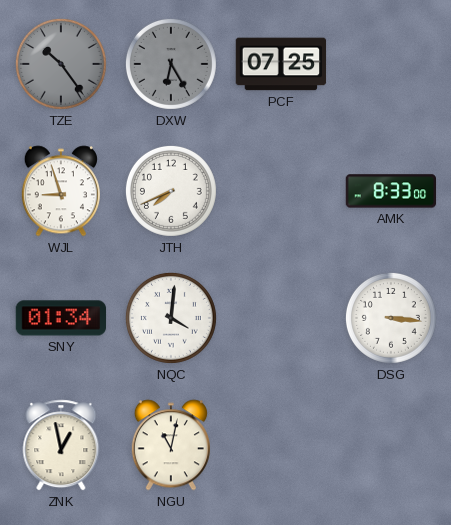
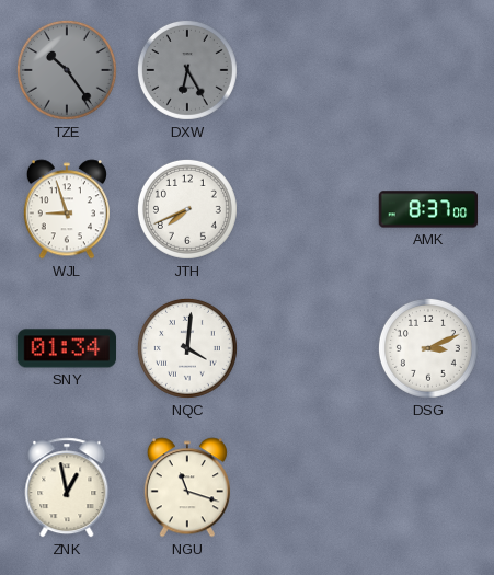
PCF: 07:25 -> none (281, 64)
AMK: 8:33 -> 8:37 (428, 209)
DSG: 3:16 -> 3:11 (428, 348)
NGU: 11:02 -> 11:18 (187, 487)
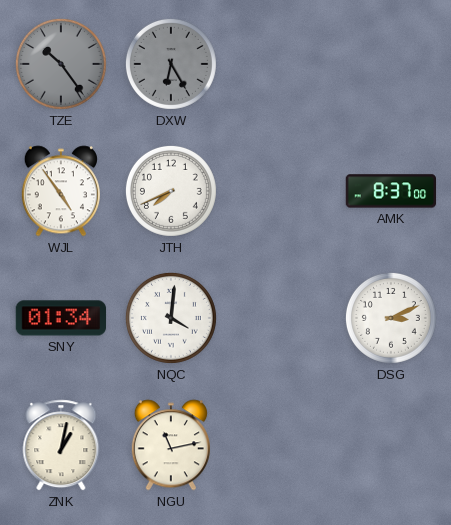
WJL: 8:57 -> 4:54 (61, 191)
ZNK: 12:58 -> 1:02 (61, 445)
NGU: 11:18 -> 11:13 (171, 445)
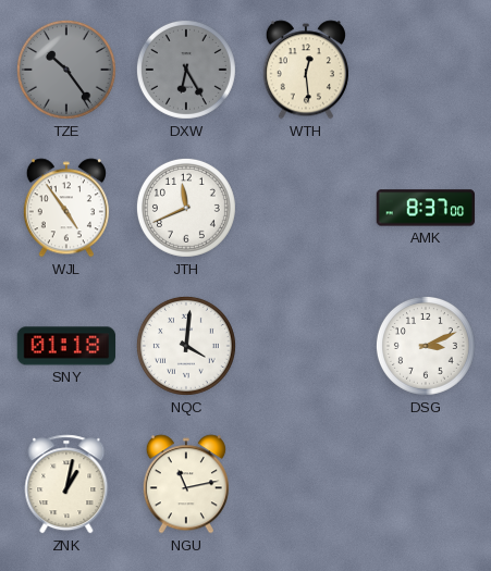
WTH: none -> 12:29 (306, 70)
JTH: 7:41 -> 11:41 (186, 208)
SNY: 01:34 -> 01:18 (66, 346)
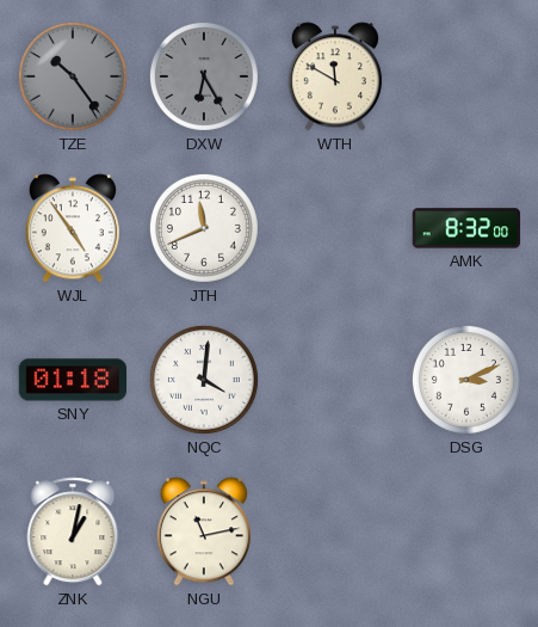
WTH: 12:29 -> 11:50 (335, 76)
AMK: 8:37 -> 8:32 (466, 228)
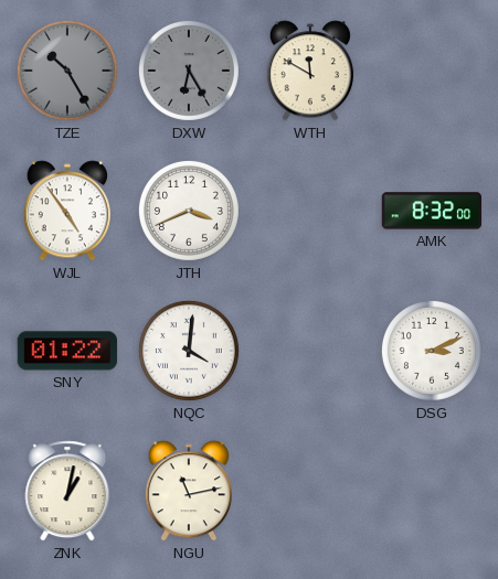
TZE: 10:24 -> 10:25 (67, 71)
JTH: 11:41 -> 3:41 (189, 211)
SNY: 01:18 -> 01:22 (67, 351)
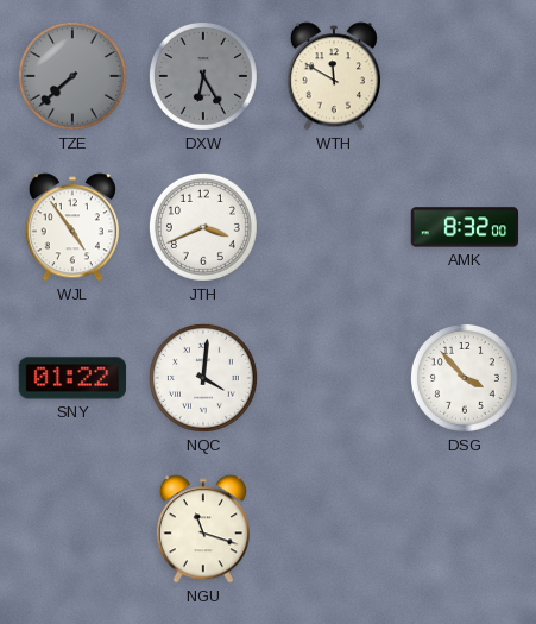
TZE: 10:25 -> 7:38 (72, 76)
DSG: 3:11 -> 3:53 (465, 378)
ZNK: 1:02 -> none (67, 491)
NGU: 11:13 -> 11:18 (203, 529)
